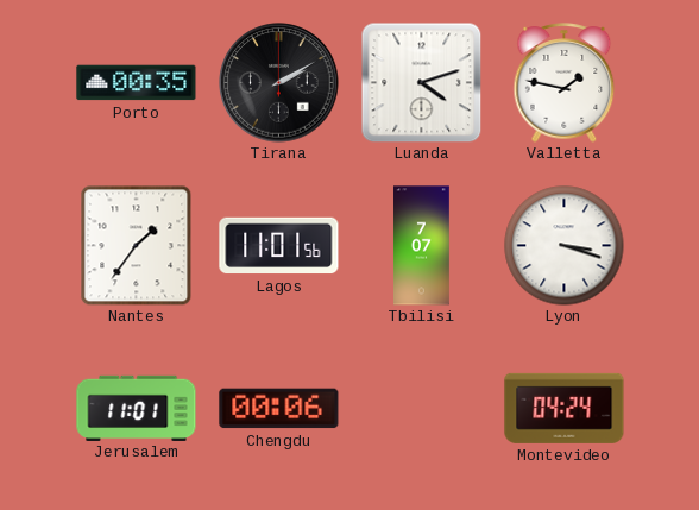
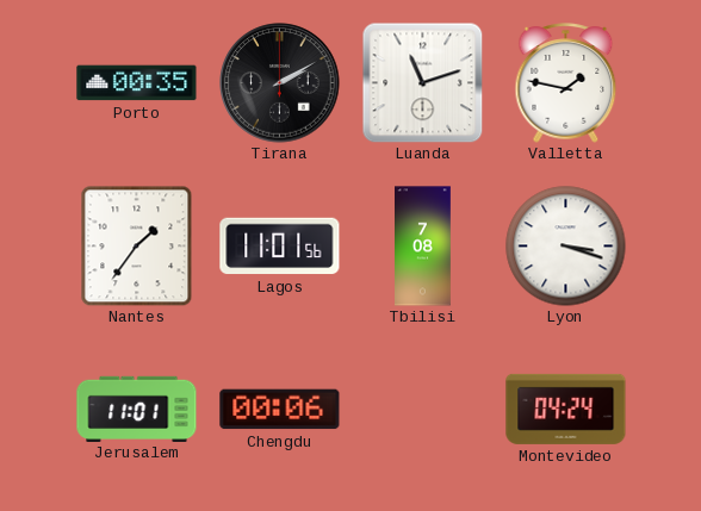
Luanda: 4:12 -> 11:12 (422, 82)
Tbilisi: 7:07 -> 7:08 (423, 247)
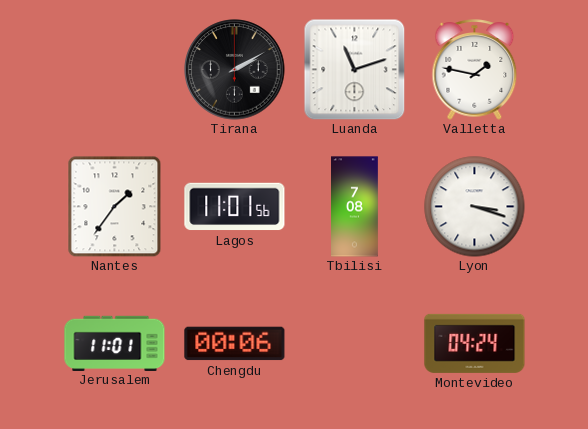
Porto: 00:35 -> none (137, 83)
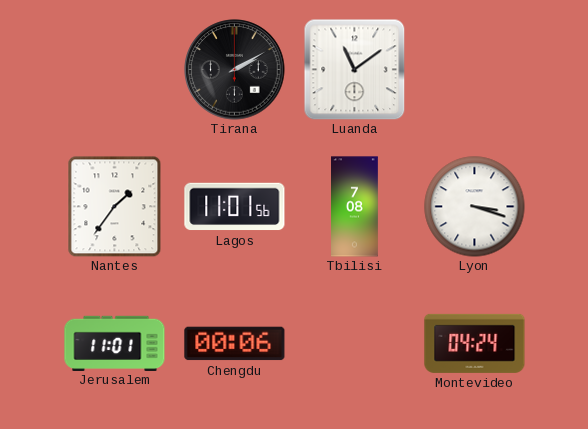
Luanda: 11:12 -> 11:09 (354, 69)
Valletta: 1:47 -> none (475, 70)
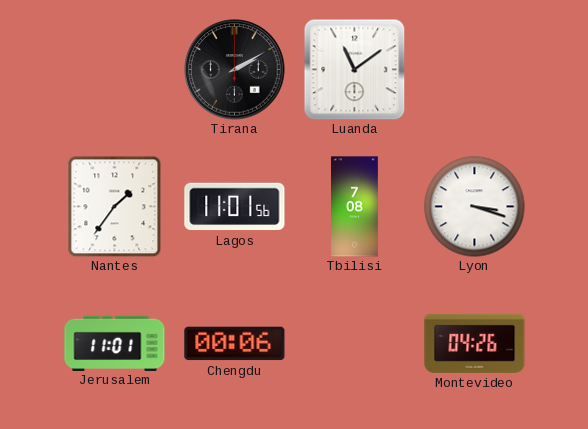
Montevideo: 04:24 -> 04:26 (475, 343)
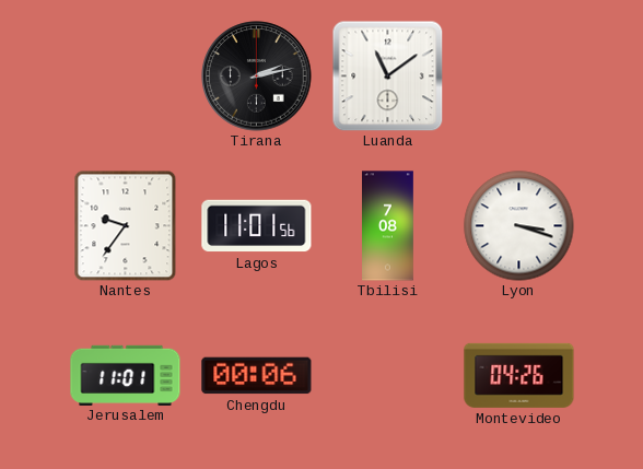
Tirana: 2:10 -> 2:13 (257, 77)
Nantes: 1:36 -> 9:36 (126, 225)
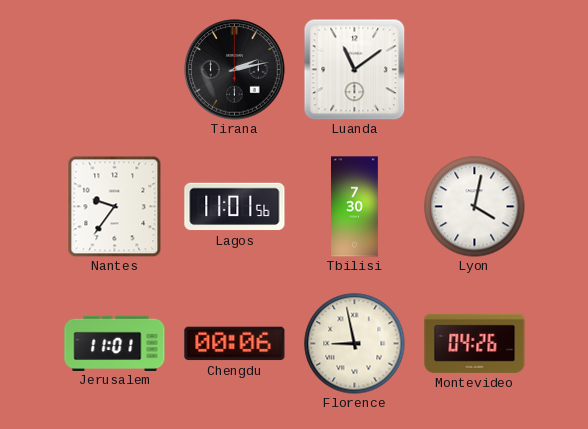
Tbilisi: 7:08 -> 7:30 (355, 207)
Lyon: 3:18 -> 4:02 (475, 207)
Florence: none -> 8:58 (355, 344)
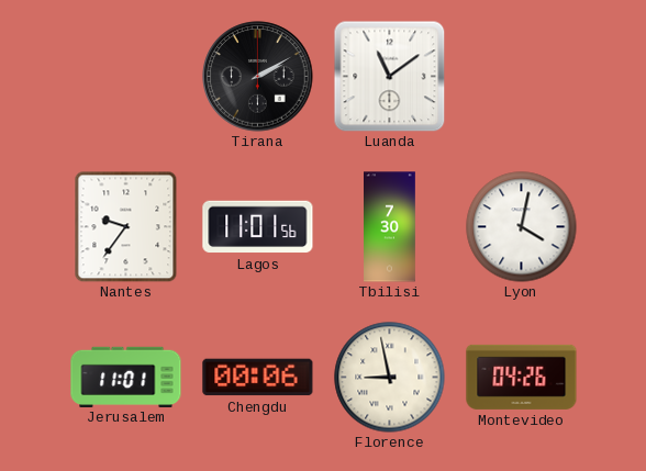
Tirana: 2:13 -> 2:10 (258, 77)
